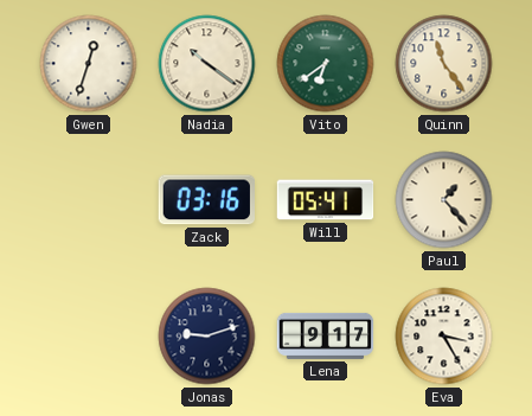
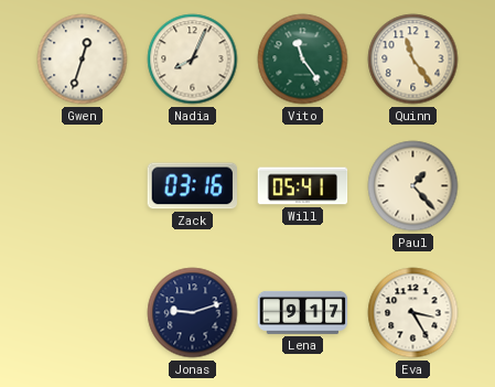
Nadia: 10:21 -> 8:04 (193, 60)
Vito: 6:39 -> 11:24 (303, 60)
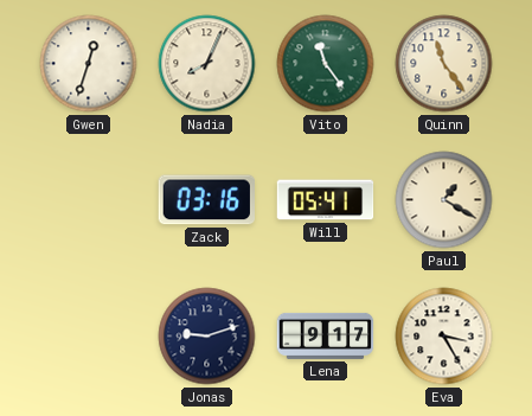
Paul: 1:23 -> 1:20 (444, 200)
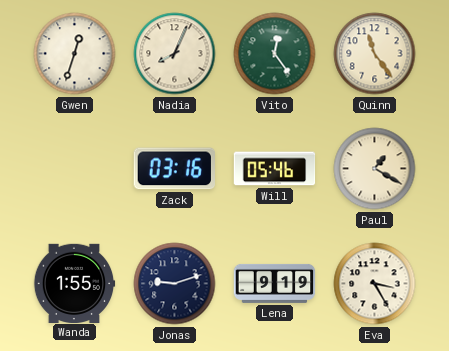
Vito: 11:24 -> 12:24 (275, 54)
Will: 05:41 -> 05:46 (275, 169)
Wanda: none -> 1:55 (74, 283)
Lena: 9:17 -> 9:19 (275, 283)
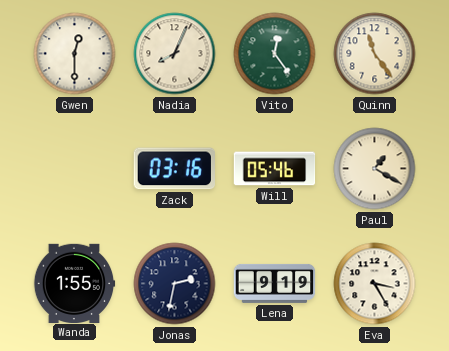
Gwen: 12:33 -> 12:30 (75, 54)
Jonas: 9:12 -> 2:32 (175, 284)
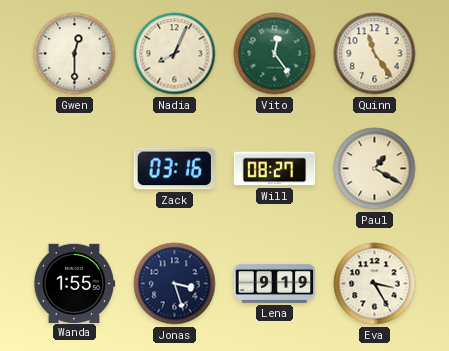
Will: 05:46 -> 08:27 (275, 169)
Jonas: 2:32 -> 3:27 (175, 284)
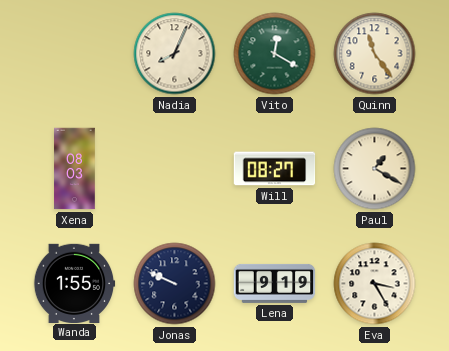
Gwen: 12:30 -> none (75, 54)
Vito: 12:24 -> 12:20 (275, 54)
Xena: none -> 08:03 (75, 169)
Zack: 03:16 -> none (174, 169)
Jonas: 3:27 -> 9:49 (175, 284)
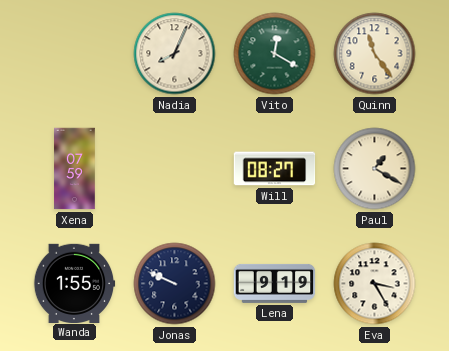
Xena: 08:03 -> 07:59 (75, 169)
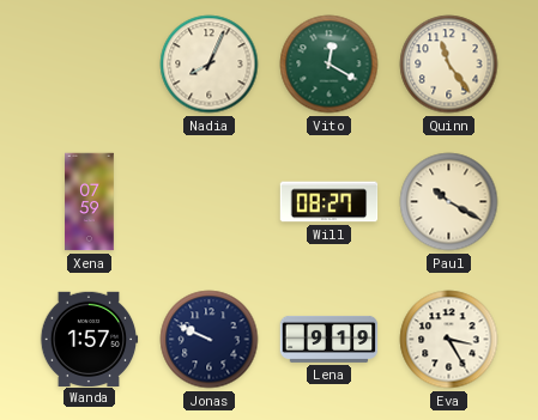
Paul: 1:20 -> 10:20 (449, 202)
Wanda: 1:55 -> 1:57 (89, 339)
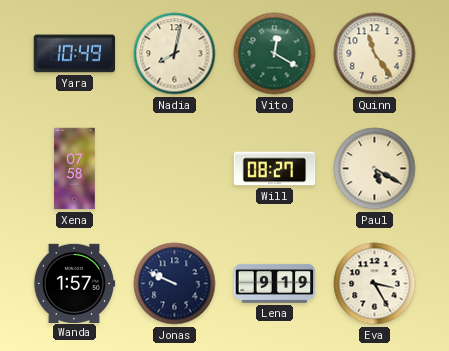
Yara: none -> 10:49 (75, 54)
Nadia: 8:04 -> 8:02 (175, 54)
Xena: 07:59 -> 07:58 (75, 169)
Paul: 10:20 -> 5:20 (375, 169)
